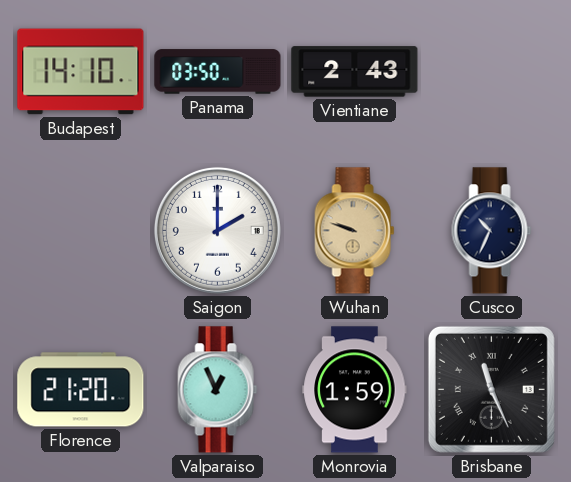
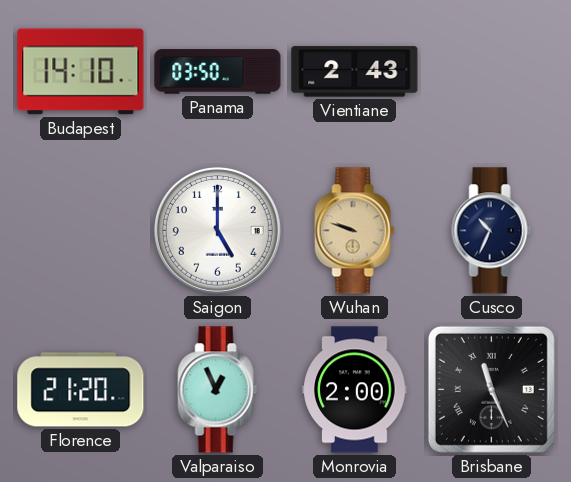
Saigon: 2:00 -> 5:00 (217, 230)
Monrovia: 1:59 -> 2:00 (355, 390)
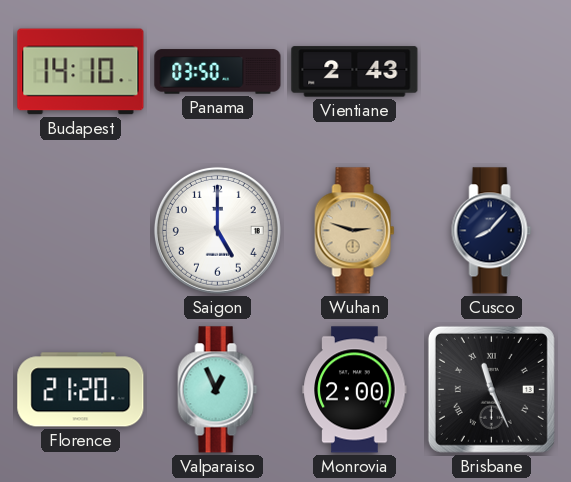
Wuhan: 9:48 -> 2:48 (355, 231)
Cusco: 10:34 -> 8:07 (492, 231)
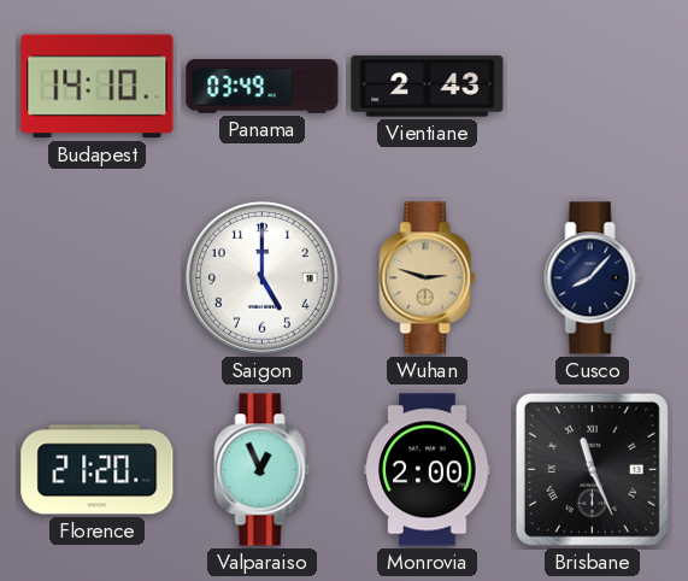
Panama: 03:50 -> 03:49 (263, 87)
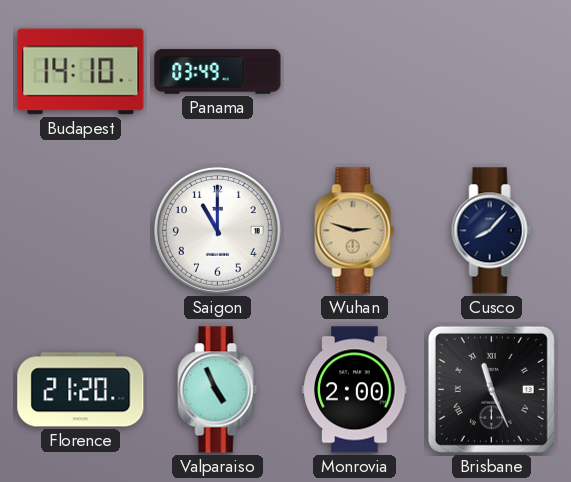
Vientiane: 2:43 -> none (428, 87)
Saigon: 5:00 -> 11:00 (217, 230)
Valparaiso: 12:56 -> 4:56 (218, 390)
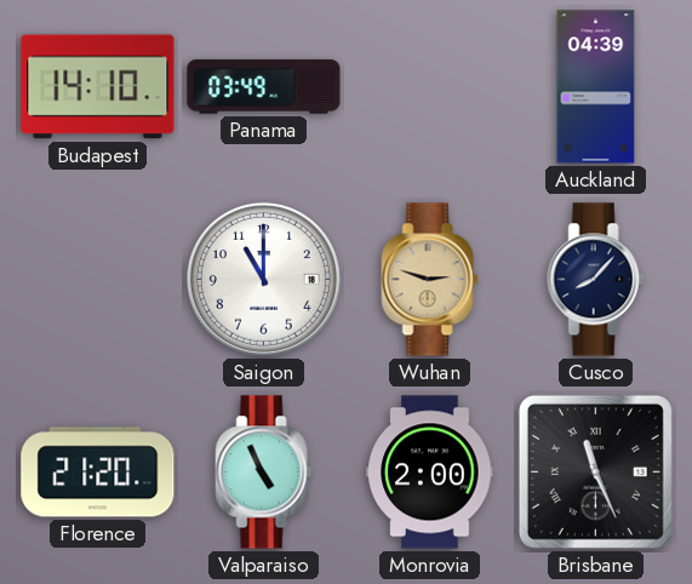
Auckland: none -> 04:39 (596, 87)
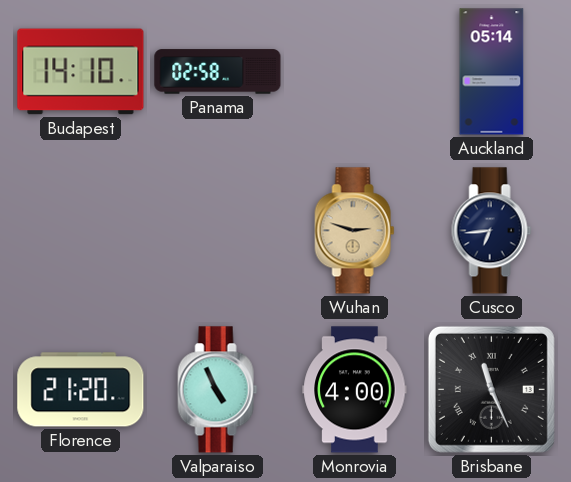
Panama: 03:49 -> 02:58 (218, 72)
Auckland: 04:39 -> 05:14 (492, 72)
Saigon: 11:00 -> none (263, 279)
Cusco: 8:07 -> 6:44 (492, 231)
Monrovia: 2:00 -> 4:00 (355, 390)
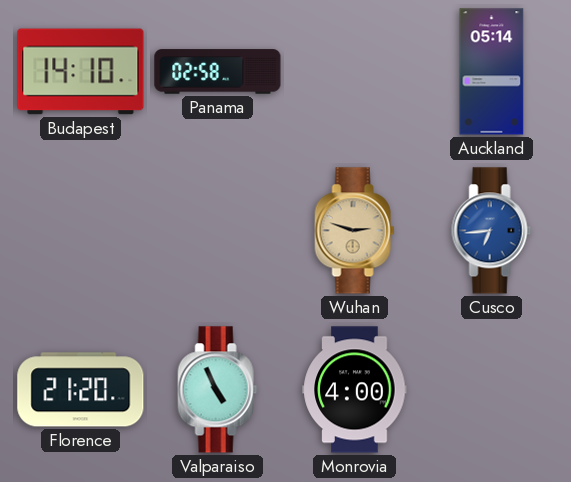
Cusco dial: navy -> blue (492, 231)
Brisbane: 11:26 -> none (491, 389)
